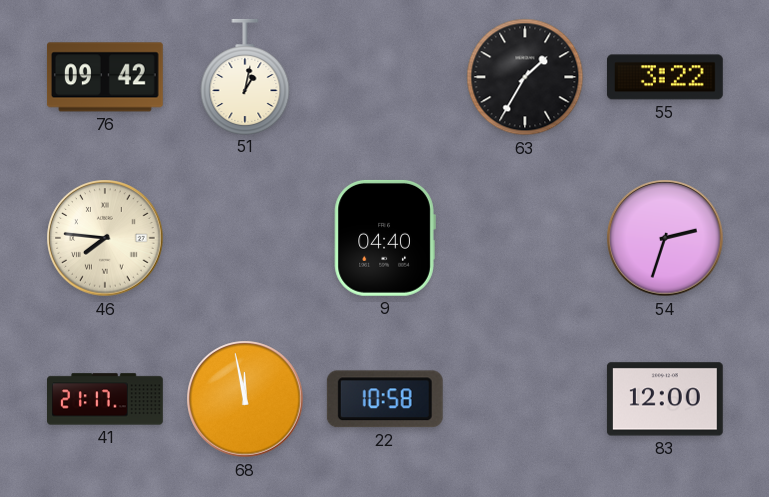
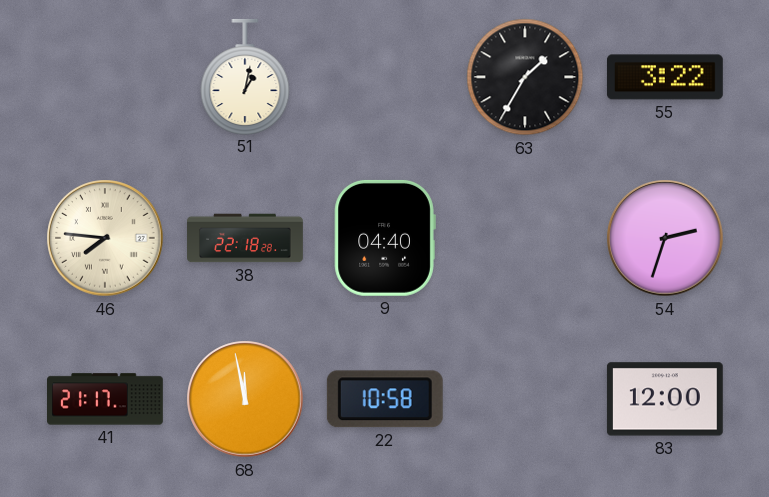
76: 09:42 -> none (105, 77)
38: none -> 22:18 (245, 238)
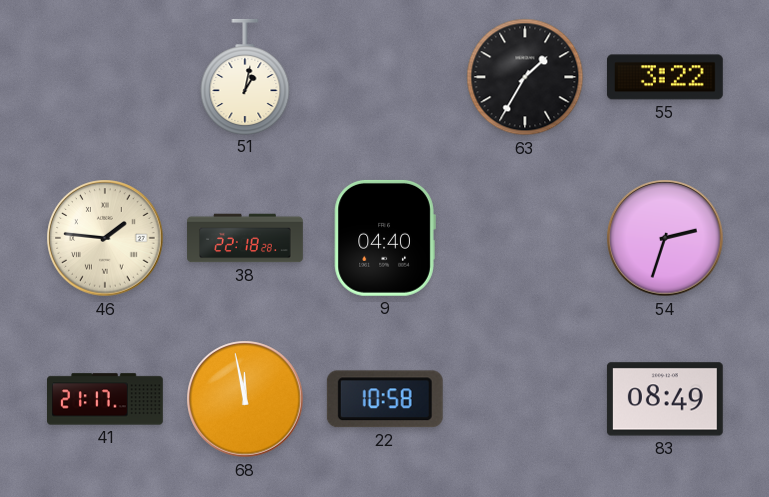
46: 7:46 -> 1:46 (105, 238)
83: 12:00 -> 08:49 (665, 399)
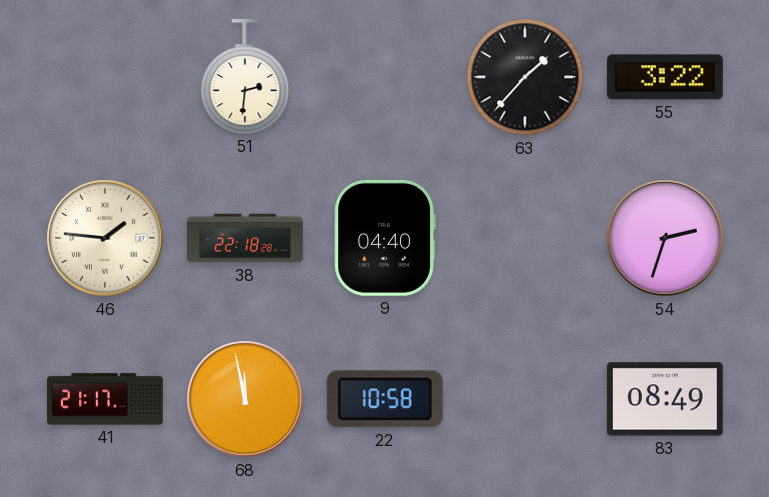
51: 1:02 -> 2:31 (245, 76)
63: 1:35 -> 1:37 (525, 77)
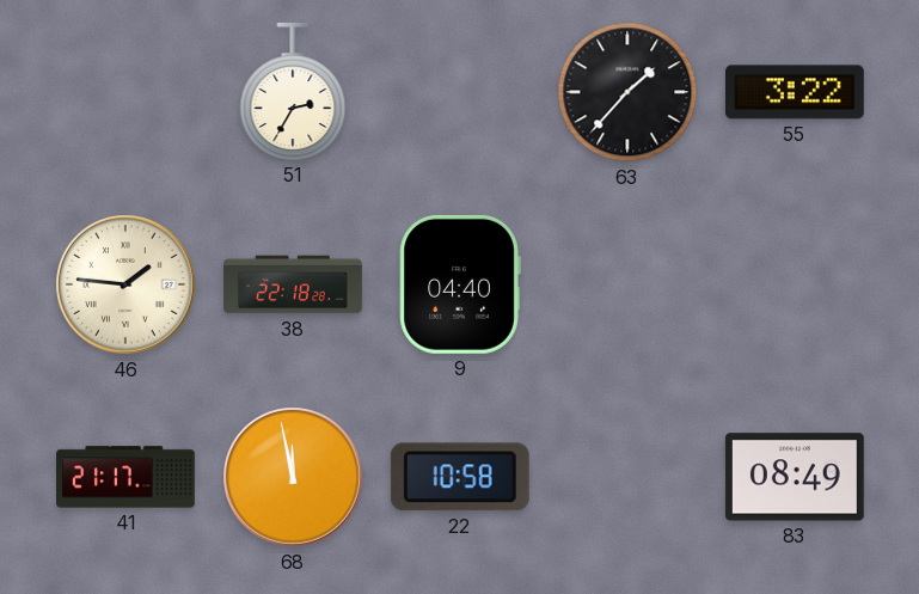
51: 2:31 -> 2:35 (293, 91)
54: 2:33 -> none (665, 238)
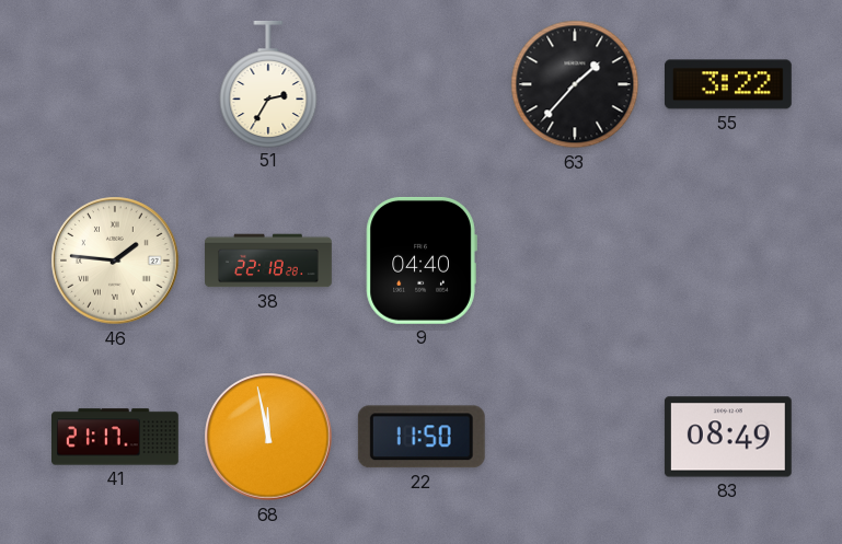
22: 10:58 -> 11:50 (422, 437)
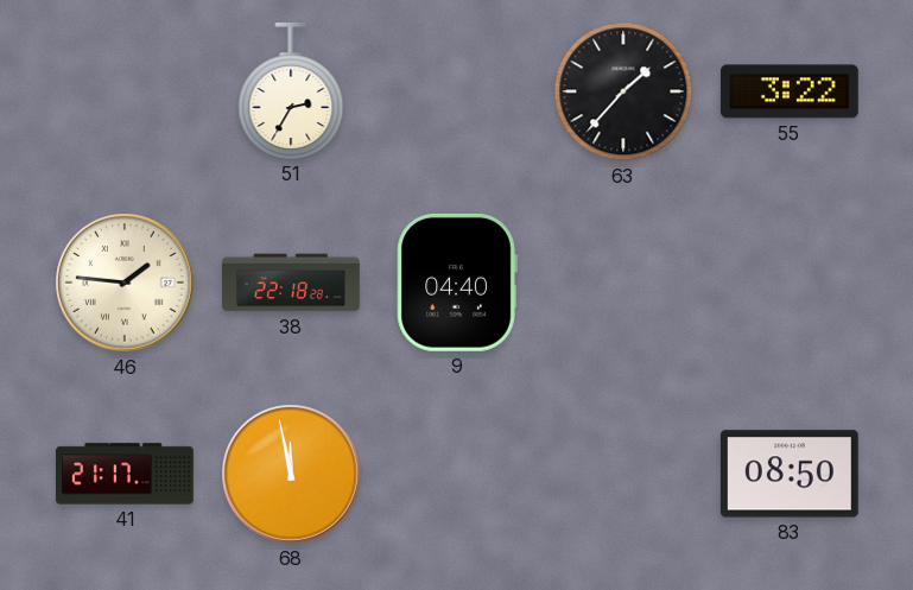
22: 11:50 -> none (422, 437)
83: 08:49 -> 08:50 (790, 474)
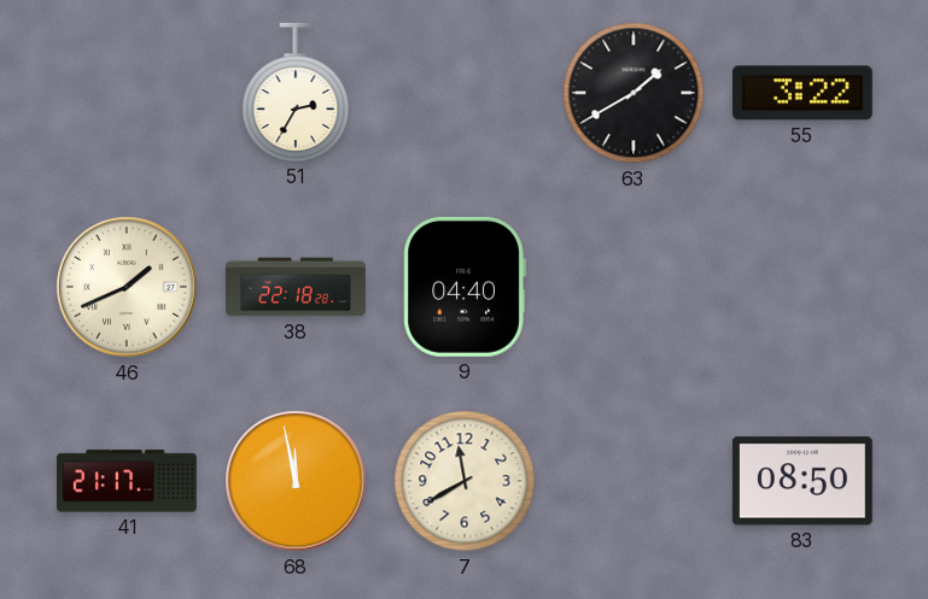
63: 1:37 -> 1:40 (634, 93)
46: 1:46 -> 1:41 (127, 287)
7: none -> 11:40 (465, 481)
